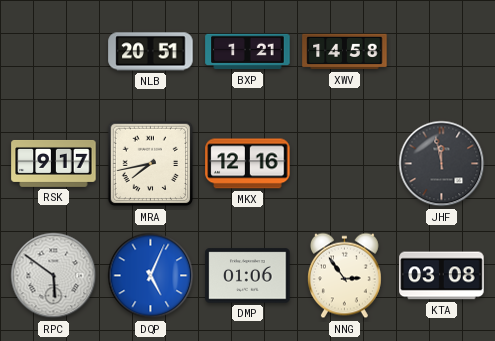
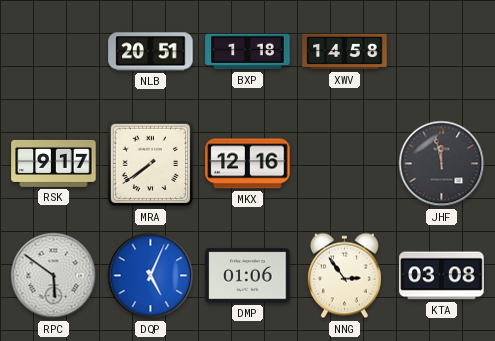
BXP: 1:21 -> 1:18 (248, 52)
MRA: 7:43 -> 7:39 (151, 164)
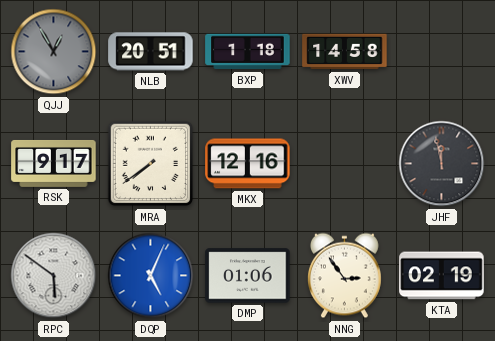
QJJ: none -> 12:55 (54, 52)
KTA: 03:08 -> 02:19 (442, 276)
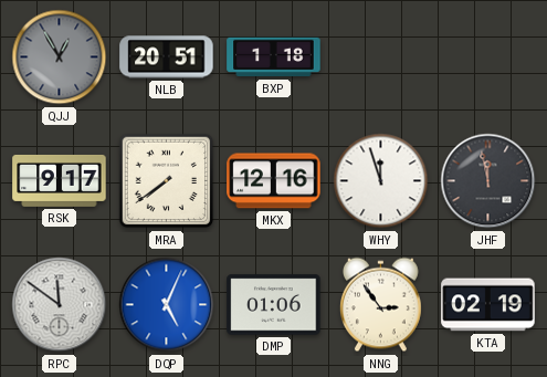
XWV: 14:58 -> none (345, 52)
WHY: none -> 11:57 (381, 181)
RPC: 5:51 -> 11:51 (60, 305)
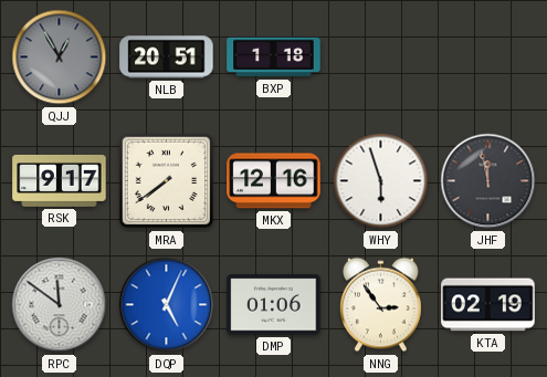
WHY: 11:57 -> 5:57 (381, 181)
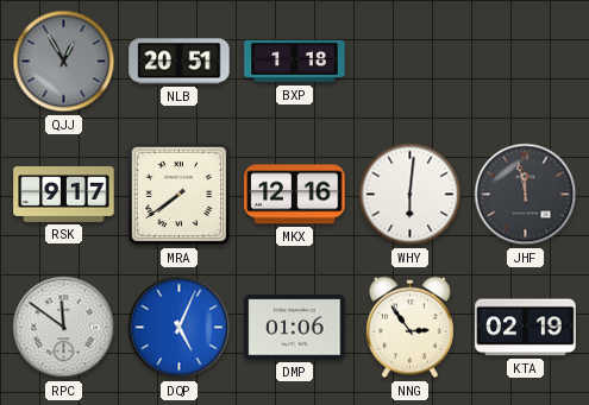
WHY: 5:57 -> 6:01 (411, 195)
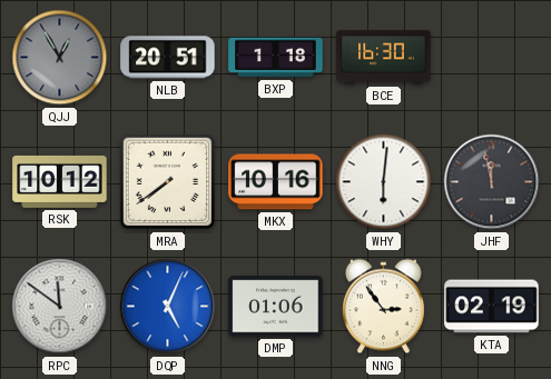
BCE: none -> 16:30 (384, 58)
RSK: 9:17 -> 10:12 (60, 181)
MKX: 12:16 -> 10:16 (276, 182)
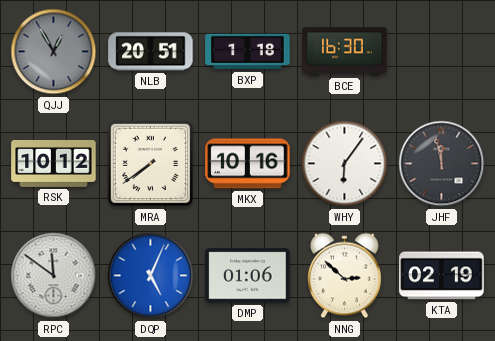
WHY: 6:01 -> 6:06 (345, 164)
NNG: 2:54 -> 2:52 (344, 276)
